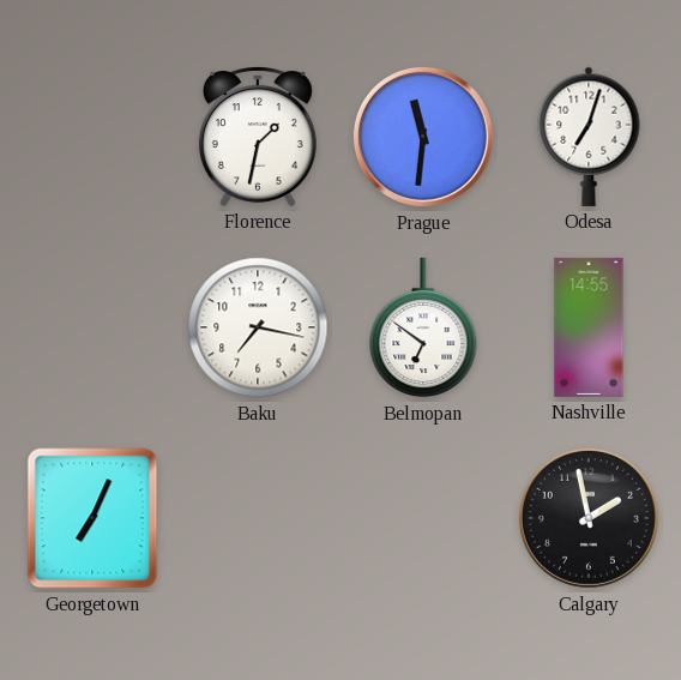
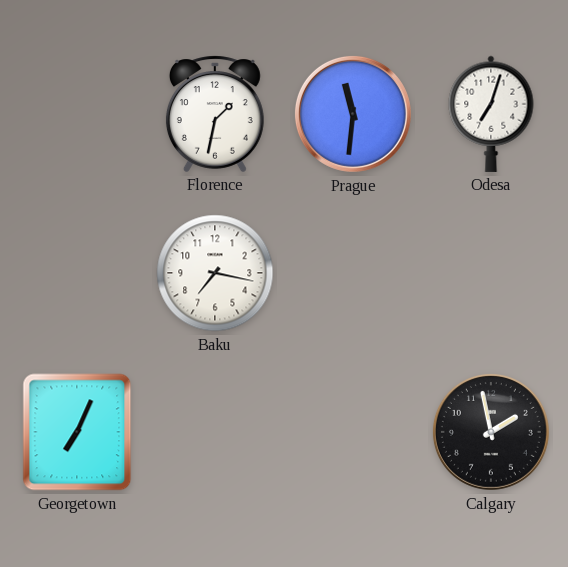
Belmopan: 6:51 -> none (423, 327)
Nashville: 14:55 -> none (589, 327)
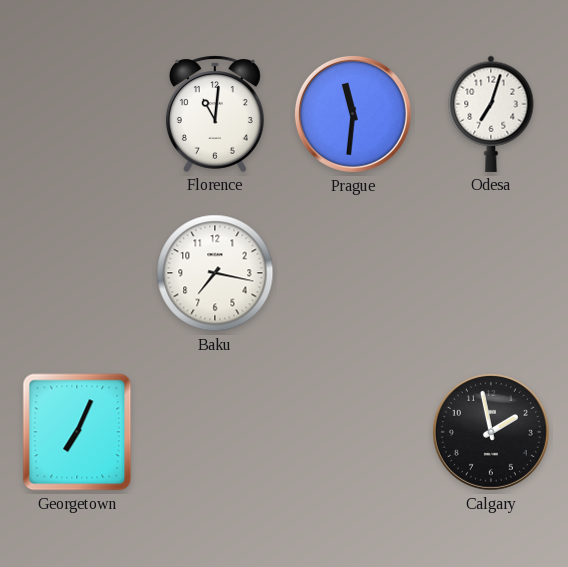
Florence: 1:32 -> 11:01 (215, 114)
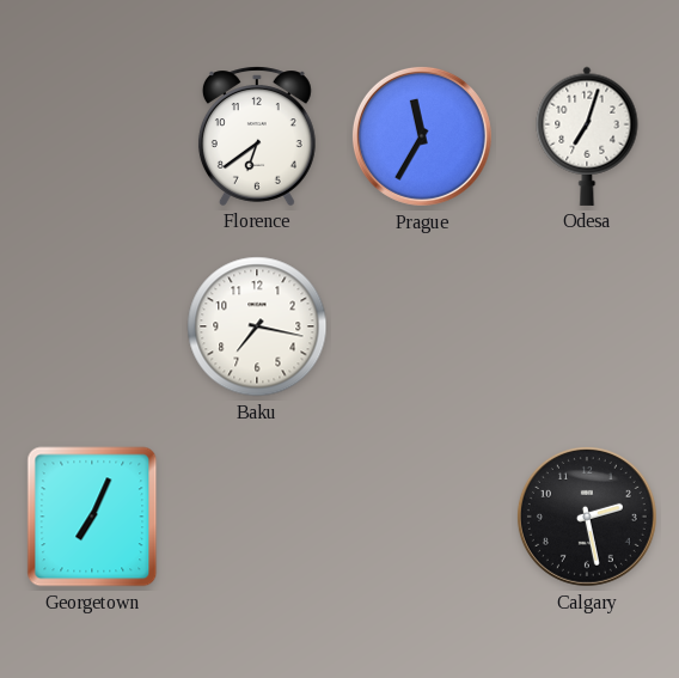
Florence: 11:01 -> 6:39 (257, 136)
Prague: 11:31 -> 11:35 (422, 136)
Calgary: 1:58 -> 2:28 (587, 517)
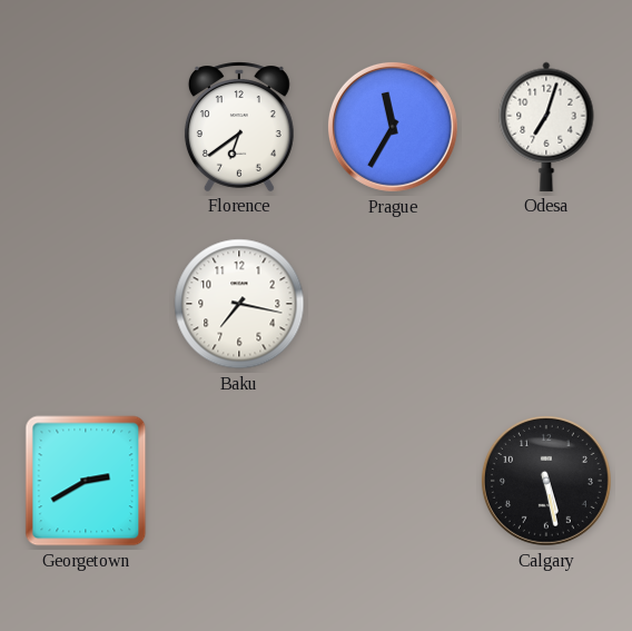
Georgetown: 7:04 -> 2:40 (86, 481)
Calgary: 2:28 -> 5:28 (546, 481)
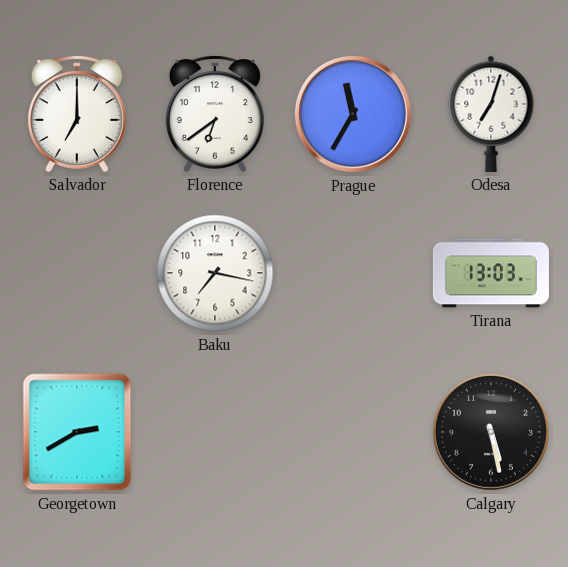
Salvador: none -> 7:00 (77, 114)
Tirana: none -> 13:03 (491, 273)
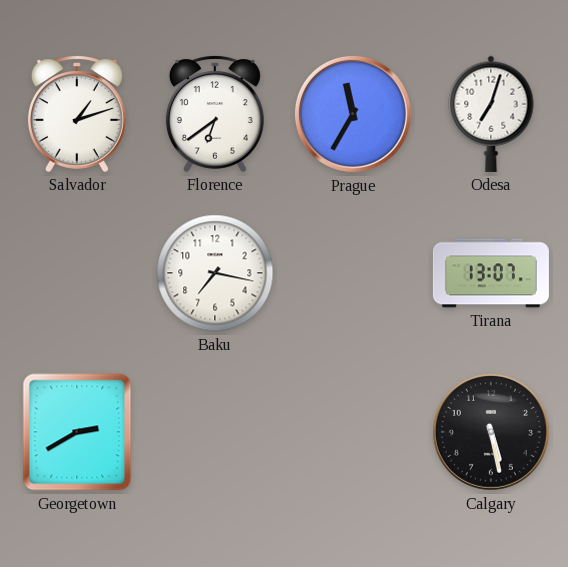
Salvador: 7:00 -> 1:12 (77, 114)
Tirana: 13:03 -> 13:07 (491, 273)
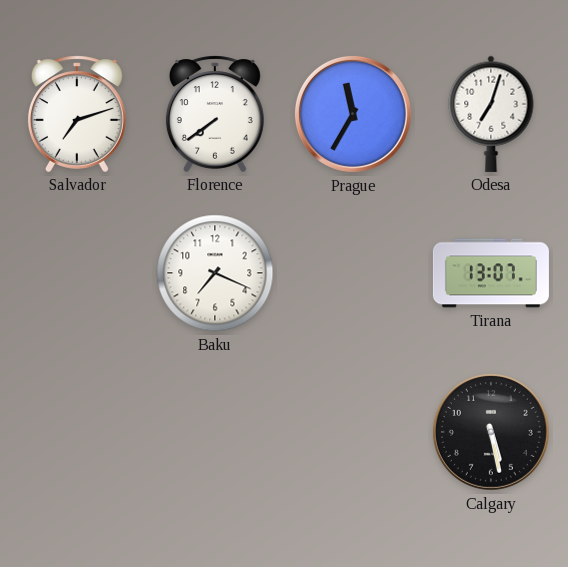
Salvador: 1:12 -> 7:12 (77, 114)
Florence: 6:39 -> 7:39 (215, 114)
Baku: 7:17 -> 7:19 (215, 273)
Georgetown: 2:40 -> none (77, 432)
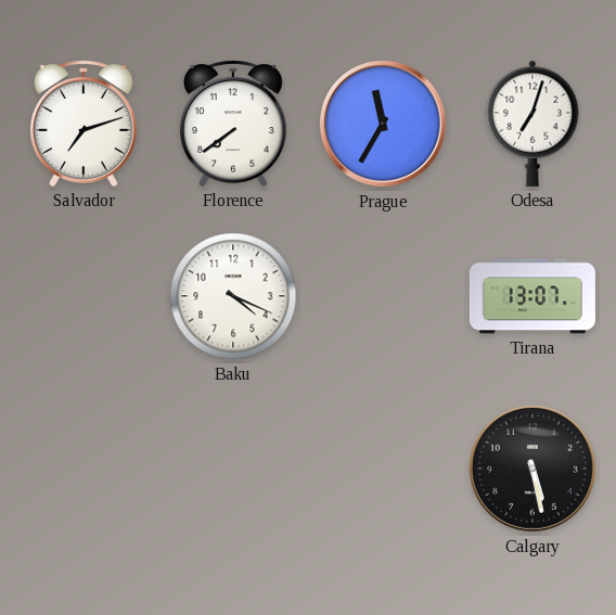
Baku: 7:19 -> 4:19 (233, 296)
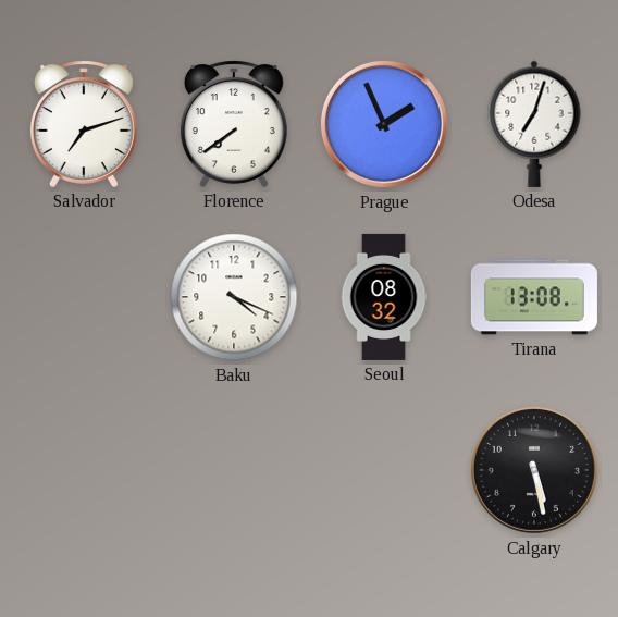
Prague: 11:35 -> 1:56 (384, 124)
Seoul: none -> 08:32 (384, 297)
Tirana: 13:07 -> 13:08 (534, 297)
